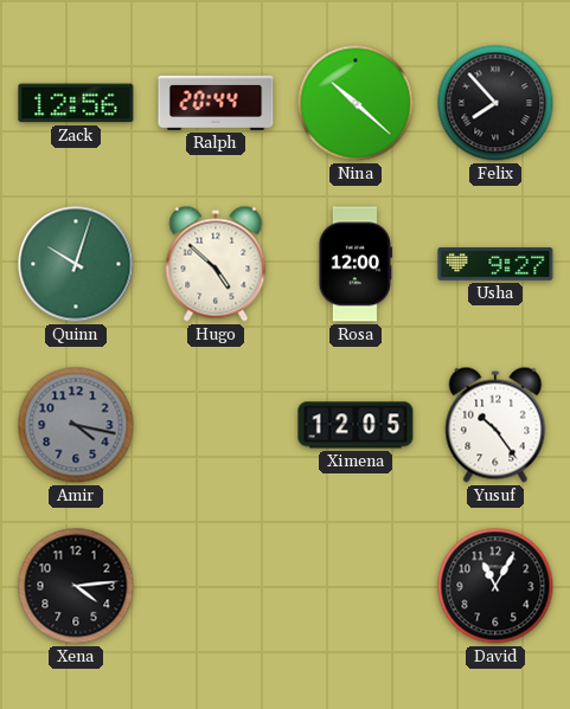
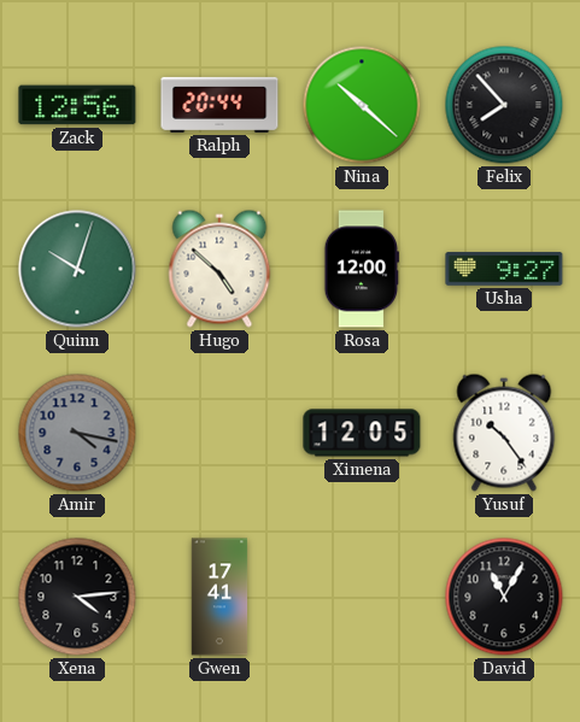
Gwen: none -> 17:41 (219, 597)
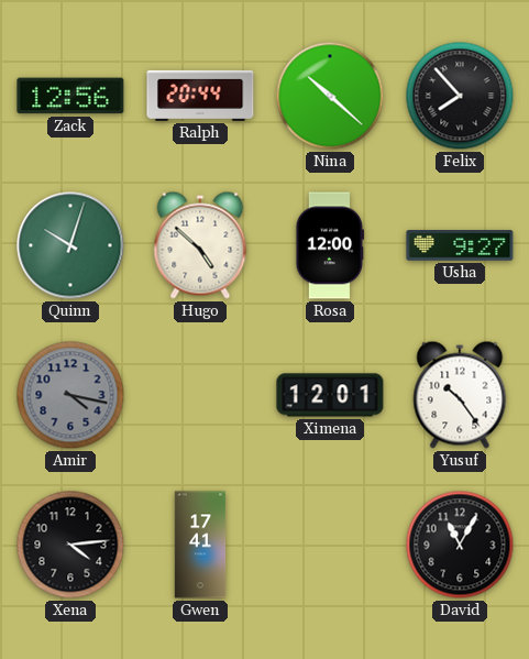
Ximena: 12:05 -> 12:01 (330, 395)
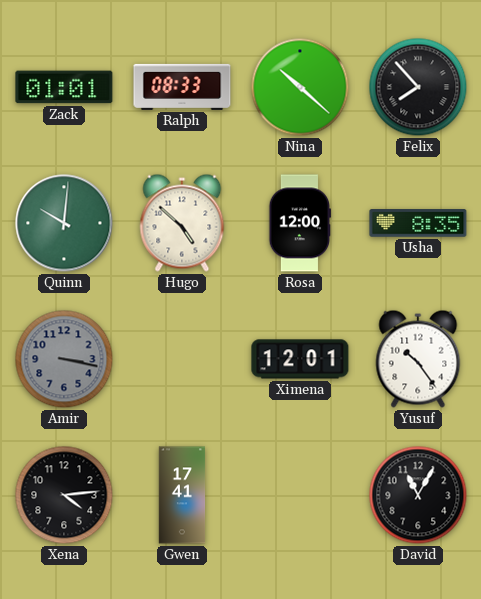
Zack: 12:56 -> 01:01 (64, 87)
Ralph: 20:44 -> 08:33 (182, 87)
Quinn: 10:03 -> 10:01 (64, 223)
Usha: 9:27 -> 8:35 (418, 223)
Amir: 4:17 -> 3:17 (64, 359)
